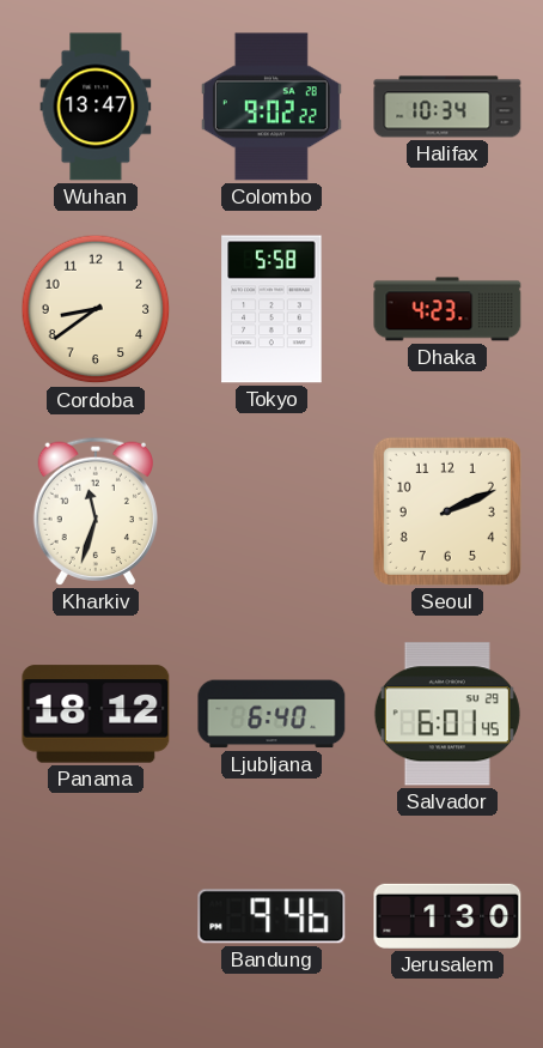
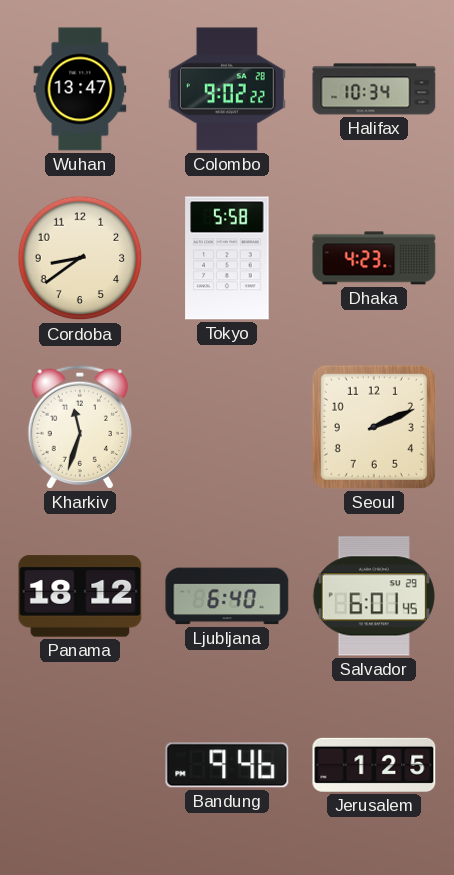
Jerusalem: 1:30 -> 1:25 (374, 765)
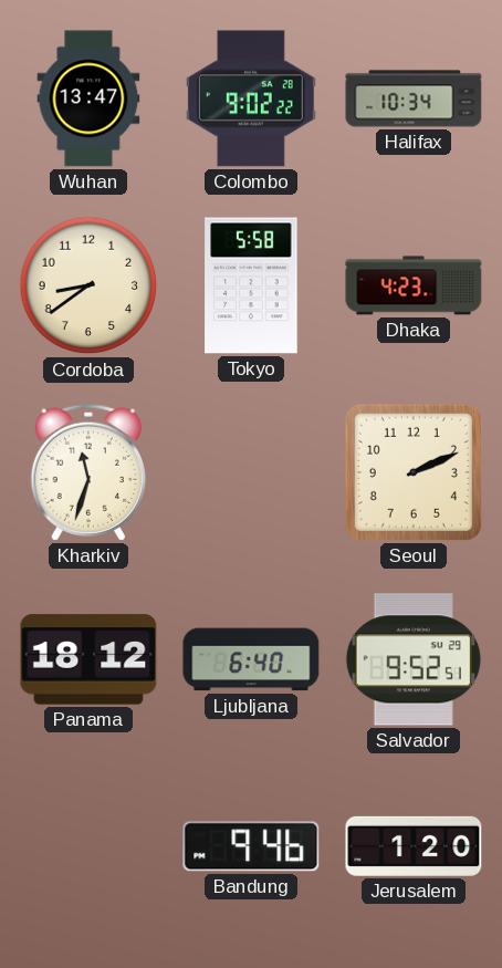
Salvador: 6:01 -> 9:52 (414, 659)
Jerusalem: 1:25 -> 1:20 (414, 846)
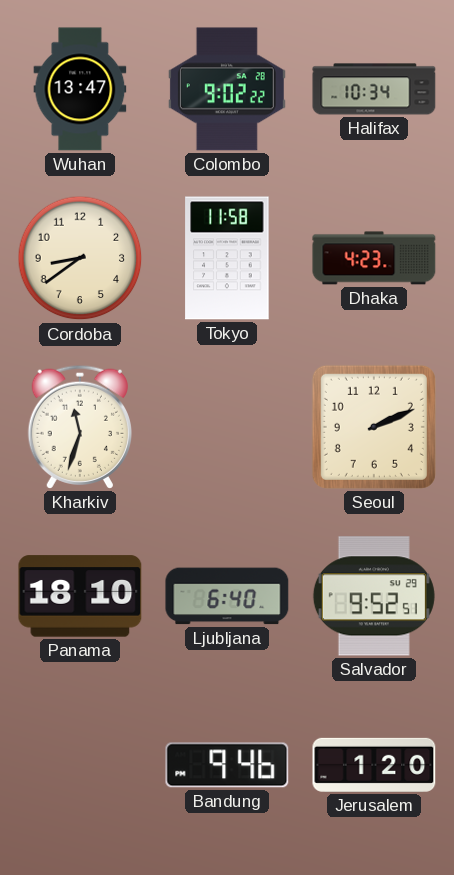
Tokyo: 5:58 -> 11:58 (227, 258)
Panama: 18:12 -> 18:10 (80, 596)
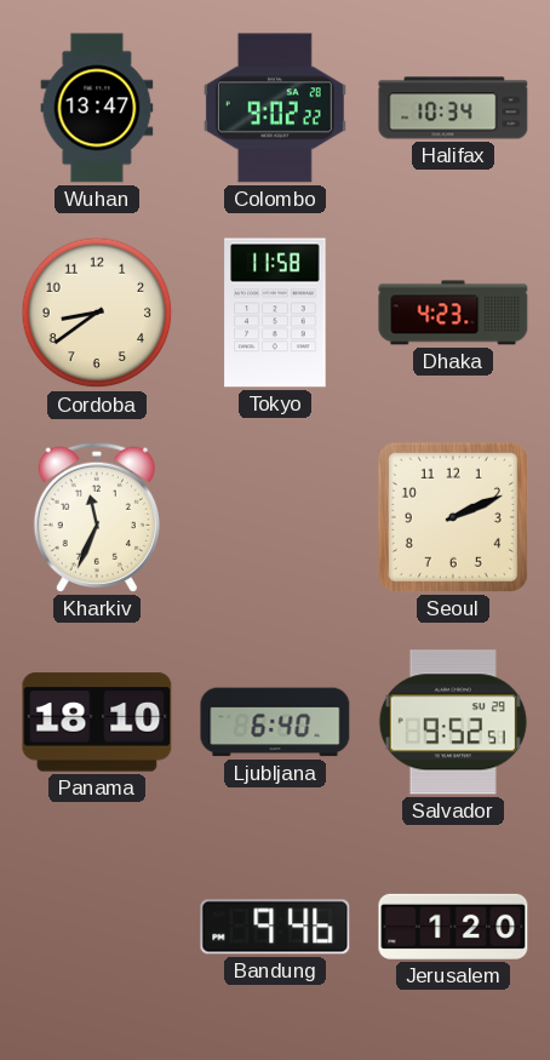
Kharkiv: 11:33 -> 11:34 (96, 517)
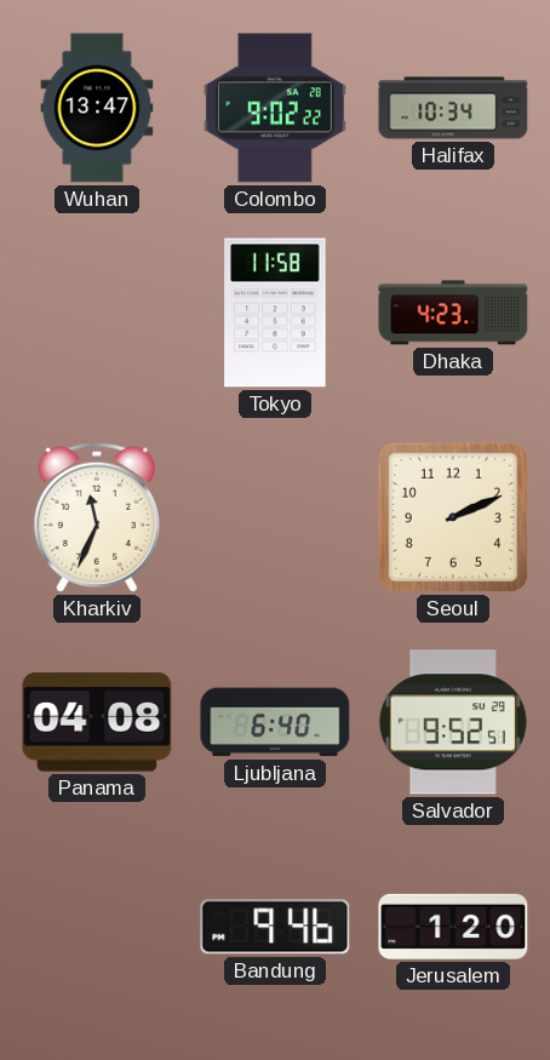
Cordoba: 8:39 -> none (97, 313)
Panama: 18:10 -> 04:08 (97, 722)
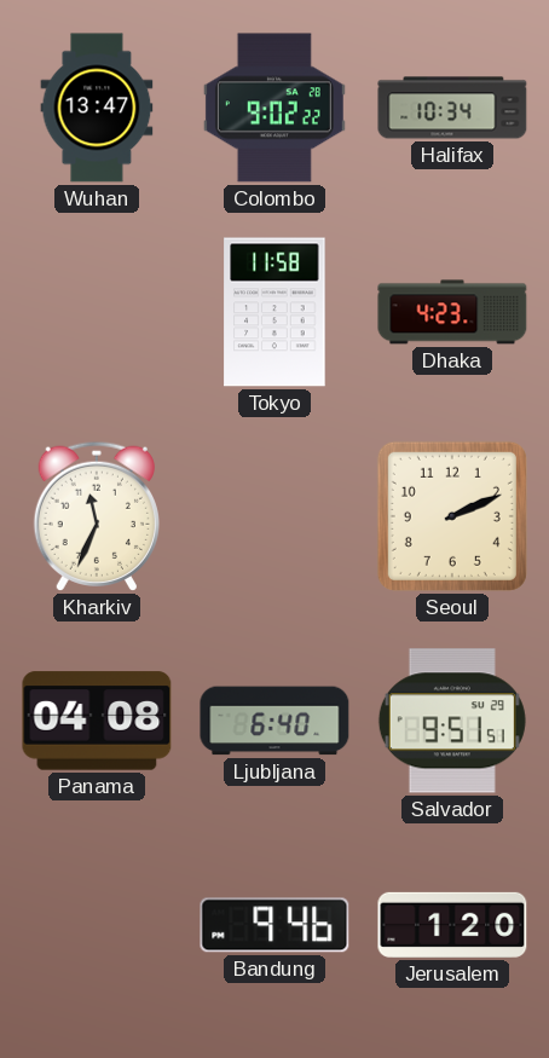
Salvador: 9:52 -> 9:51 (452, 721)
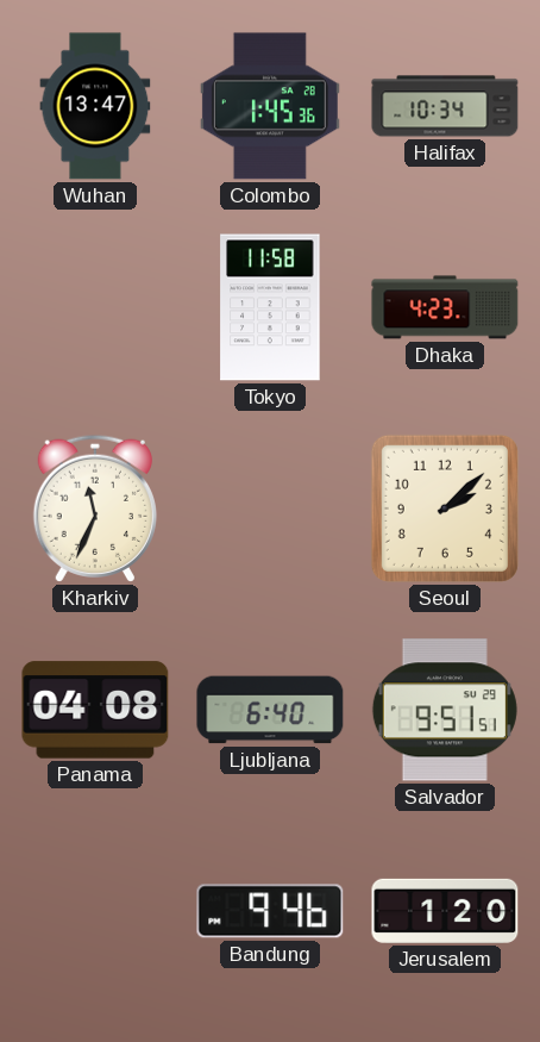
Colombo: 9:02 -> 1:45 (270, 106)
Seoul: 2:11 -> 2:08 (445, 508)
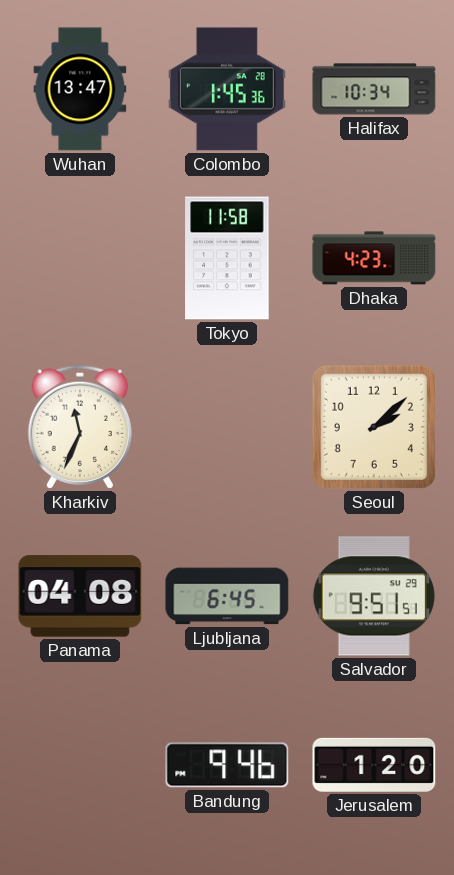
Ljubljana: 6:40 -> 6:45 (227, 596)
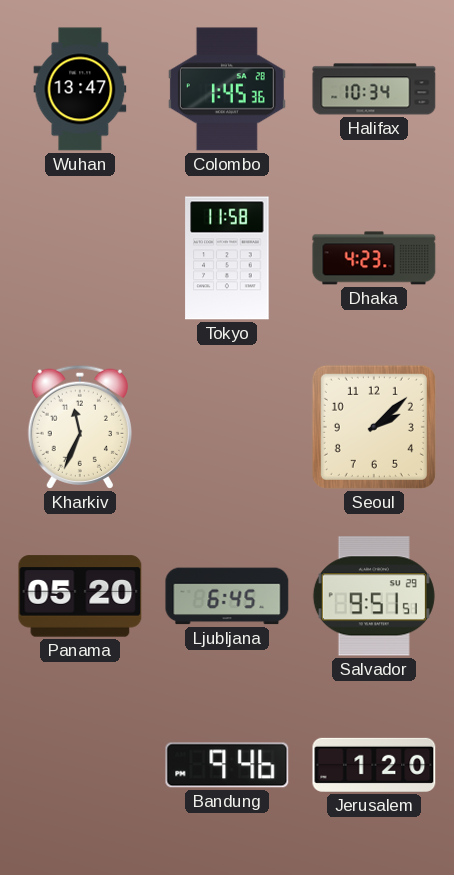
Panama: 04:08 -> 05:20 (80, 596)
